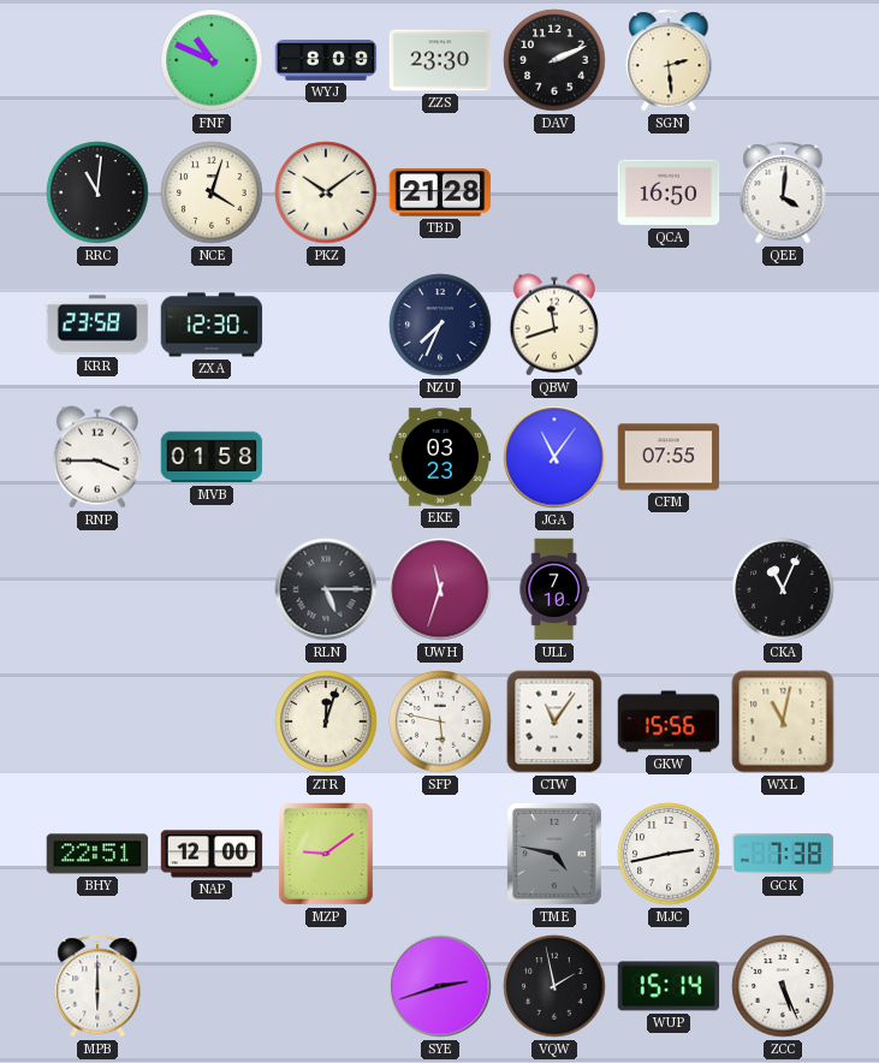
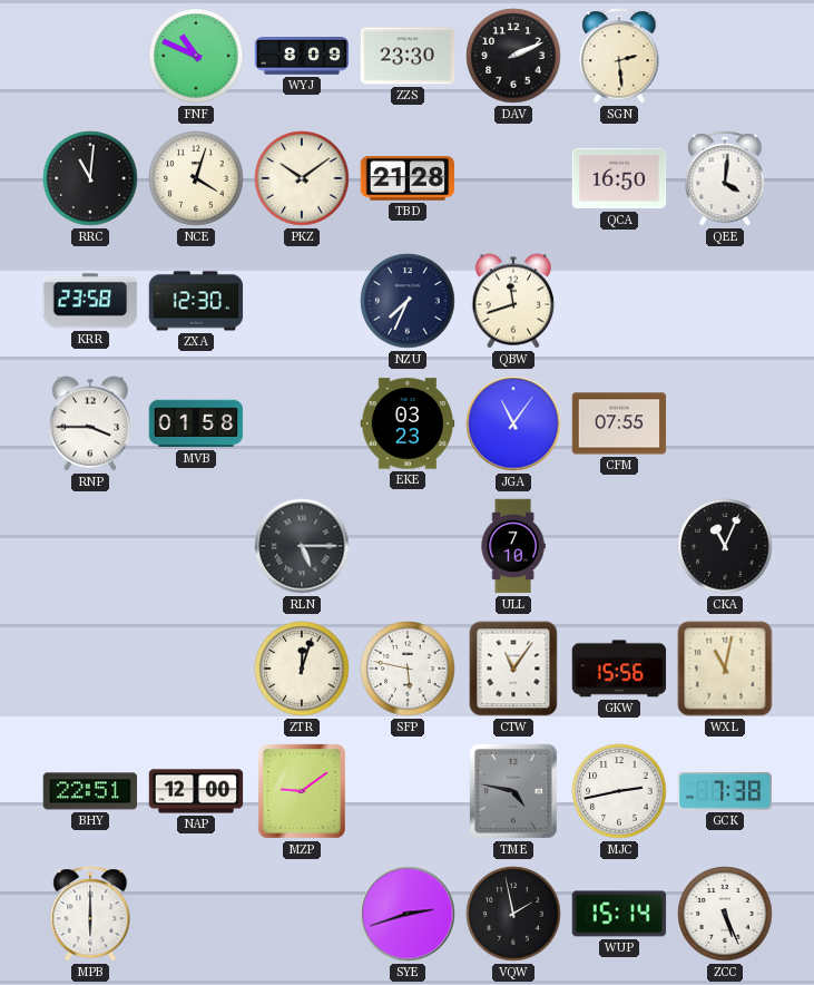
UWH: 11:33 -> none (440, 589)
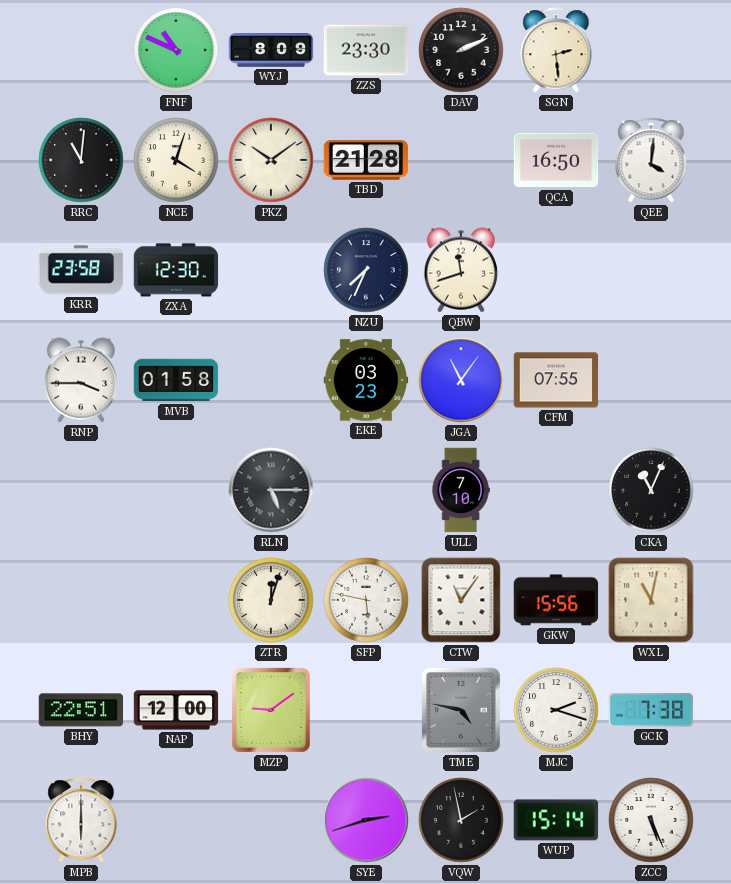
MJC: 2:43 -> 2:18 (556, 710)
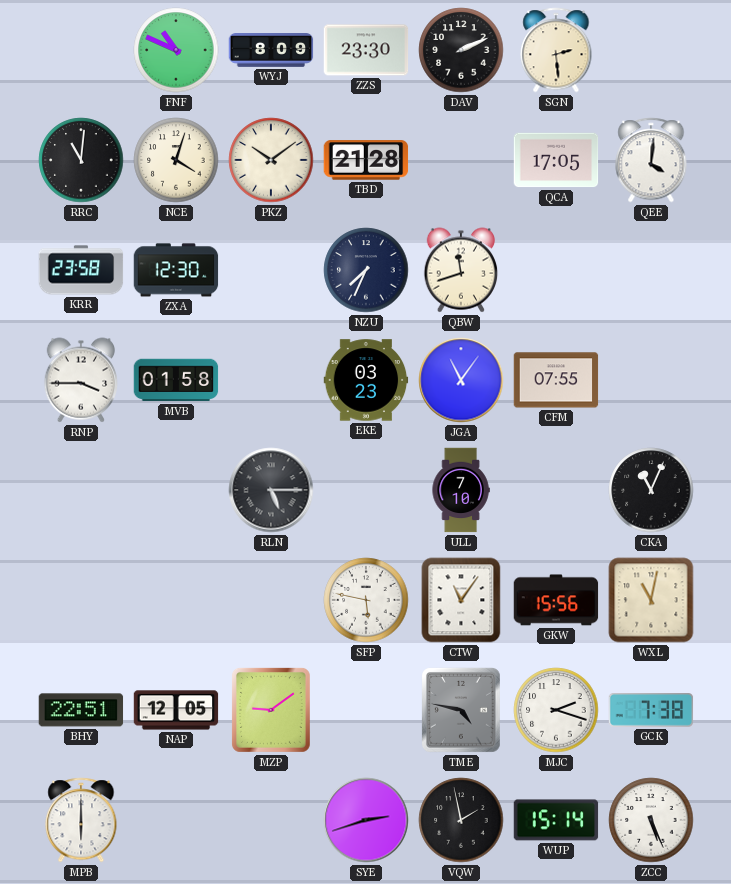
QCA: 16:50 -> 17:05 (556, 160)
ZTR: 12:03 -> none (271, 600)
NAP: 12:00 -> 12:05 (176, 710)
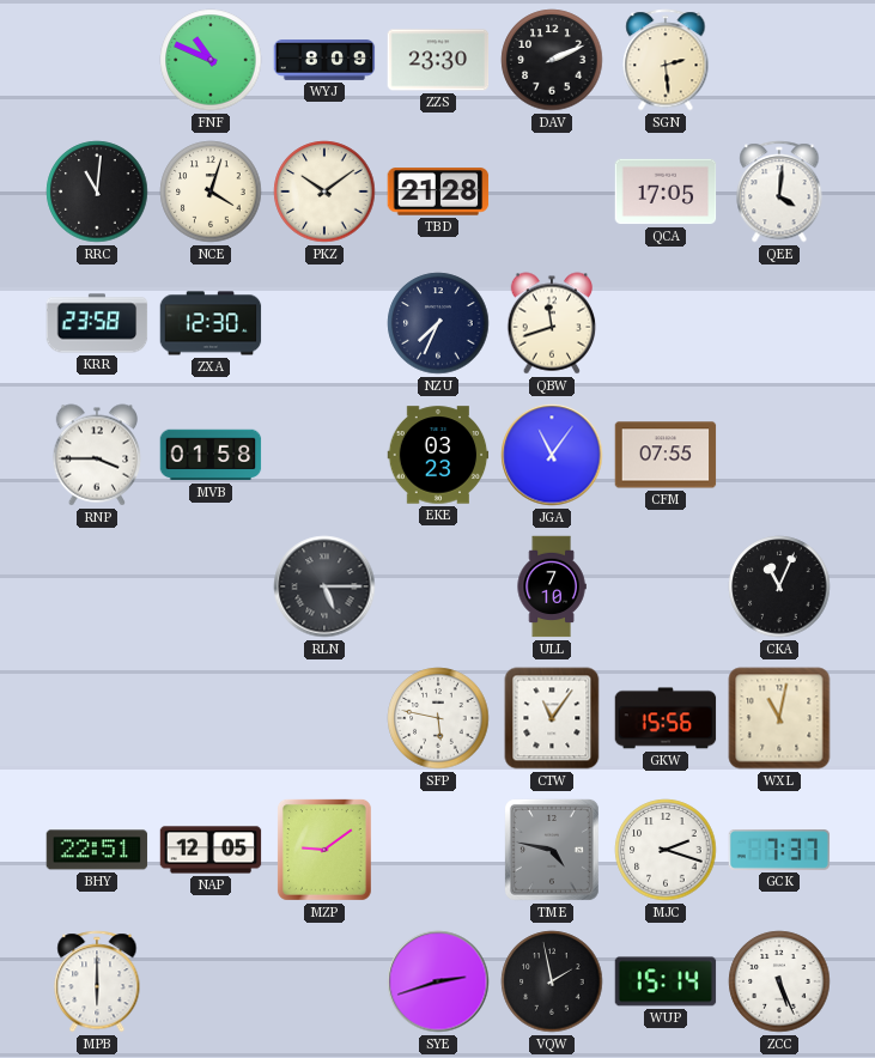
GCK: 7:38 -> 7:37 (779, 851)
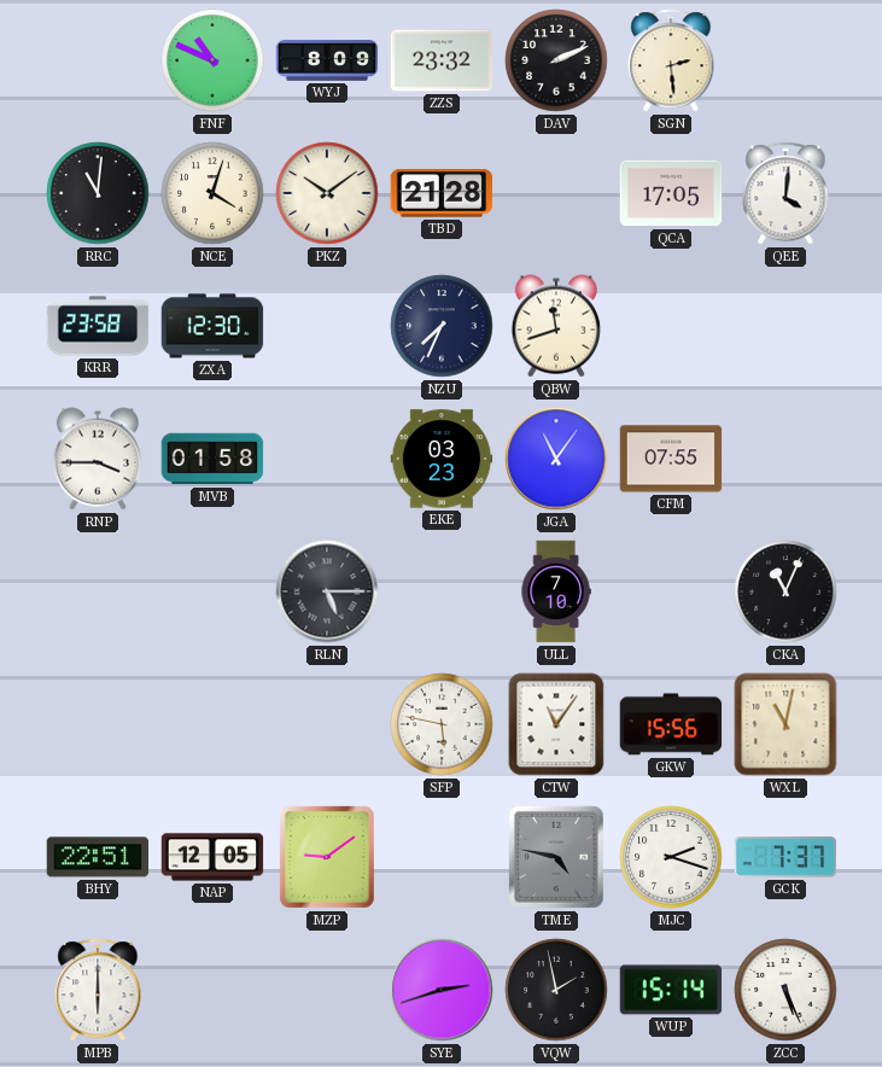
ZZS: 23:30 -> 23:32 (442, 60)
